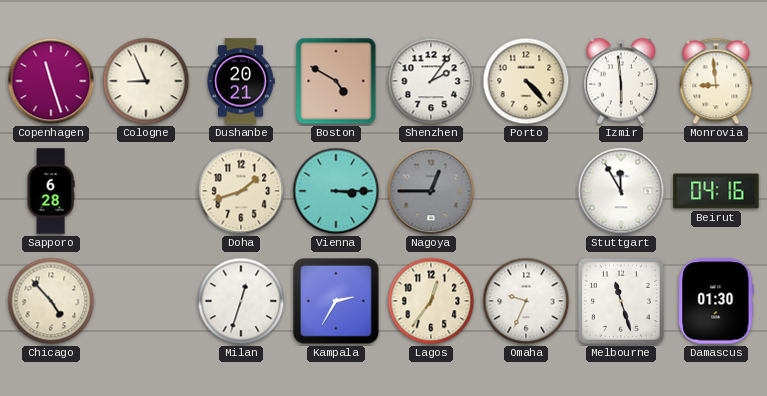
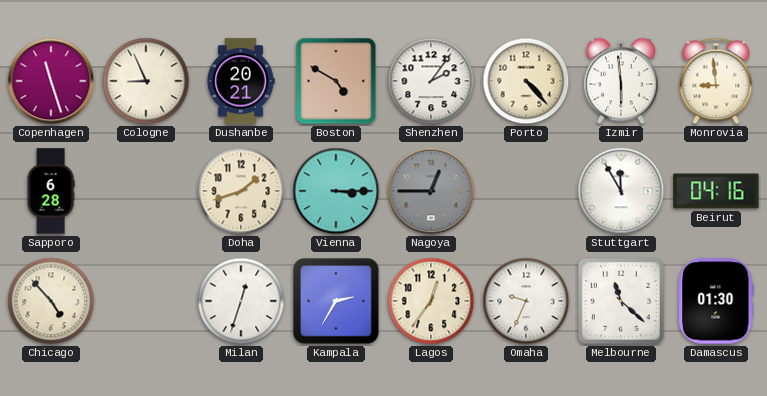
Melbourne: 11:27 -> 11:22 (621, 301)
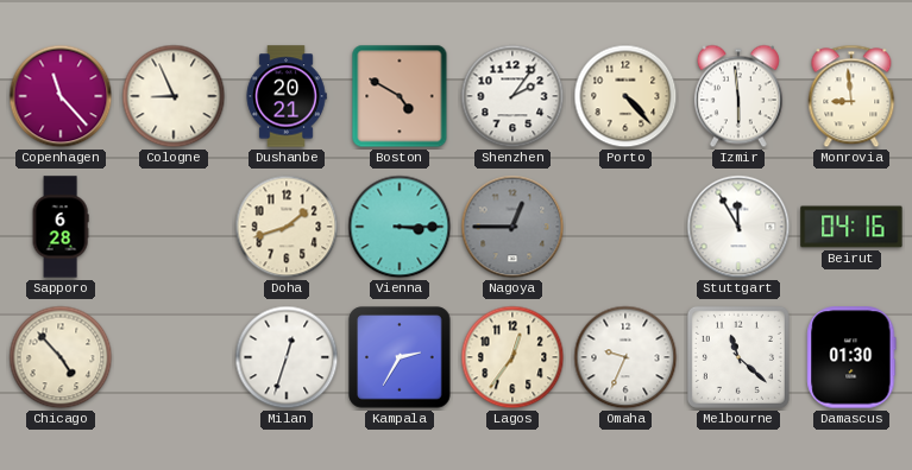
Copenhagen: 11:27 -> 11:23 (61, 96)
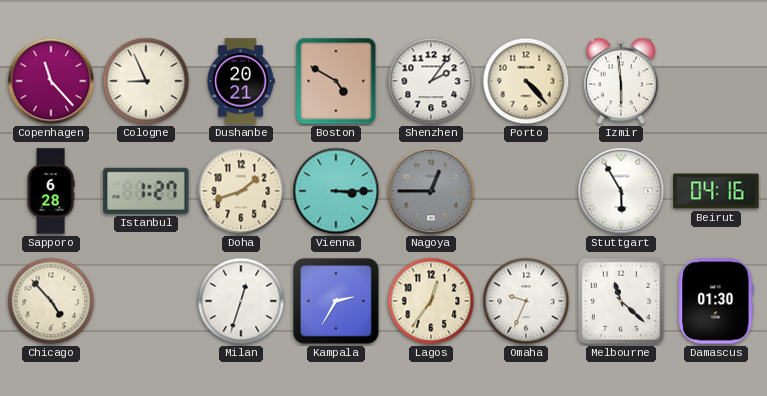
Monrovia: 8:59 -> none (851, 96)
Istanbul: none -> 1:27 (146, 191)
Stuttgart: 11:55 -> 5:55 (621, 191)
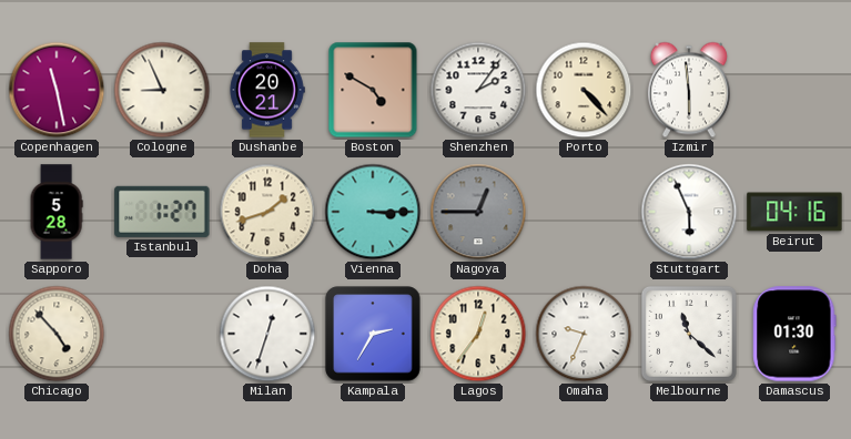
Copenhagen: 11:23 -> 11:28 (57, 90)
Sapporo: 6:28 -> 5:28 (57, 212)
Stuttgart: 5:55 -> 5:56 (689, 212)
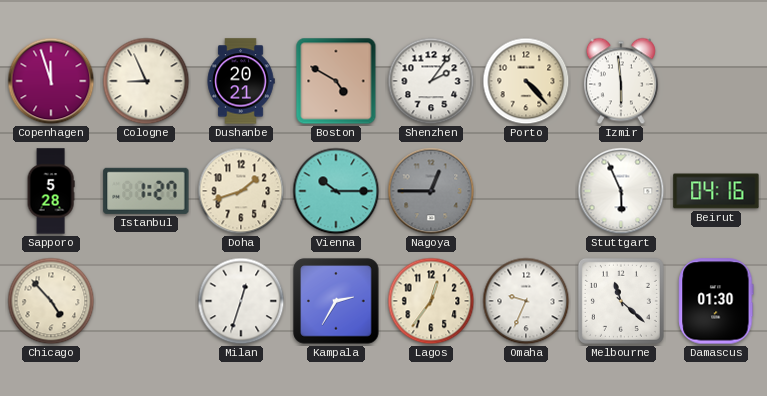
Copenhagen: 11:28 -> 11:57 (51, 81)
Vienna: 3:15 -> 10:15 (336, 191)
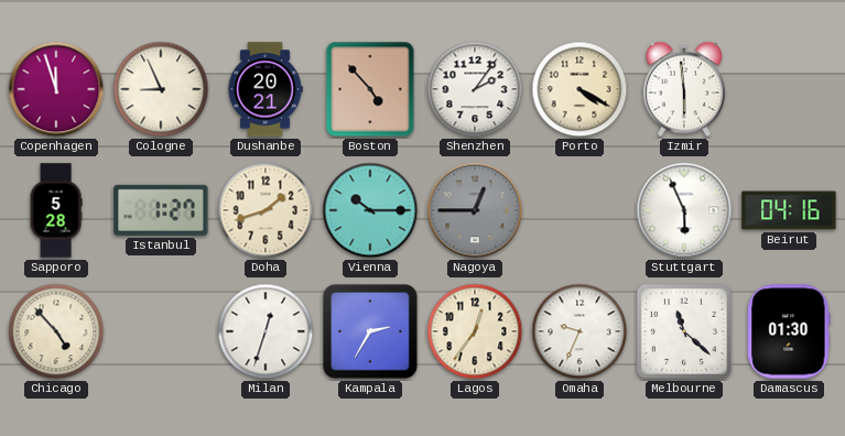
Boston: 4:50 -> 4:53 (370, 89)
Porto: 4:23 -> 4:20 (579, 89)
